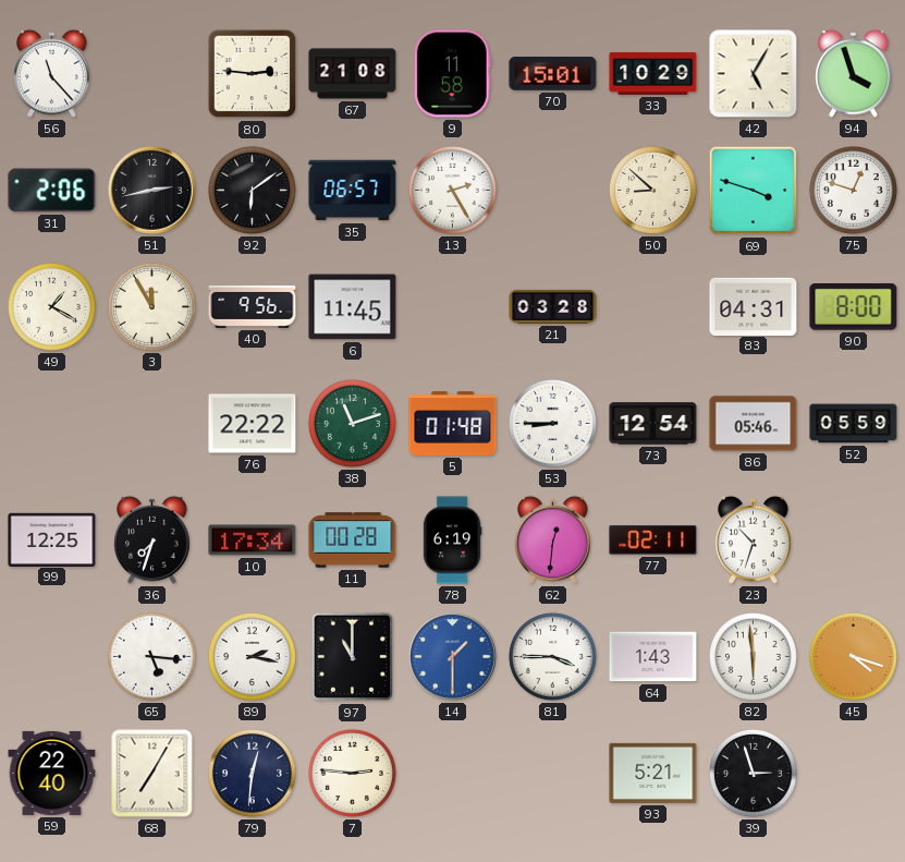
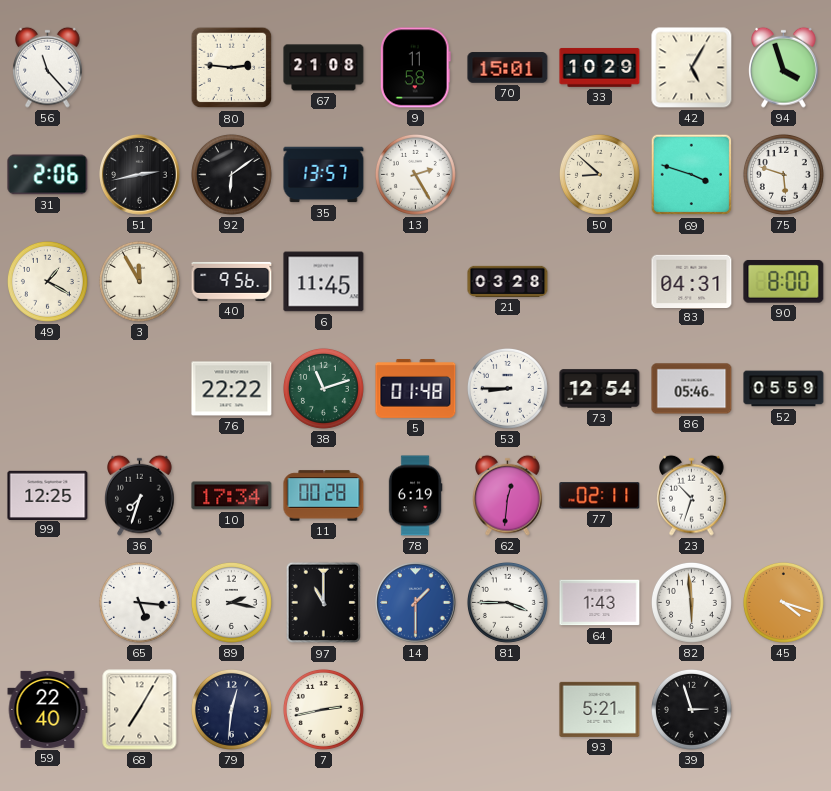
35: 06:57 -> 13:57 (324, 175)
75: 12:48 -> 5:48 (783, 174)
7: 2:46 -> 2:43 (323, 709)
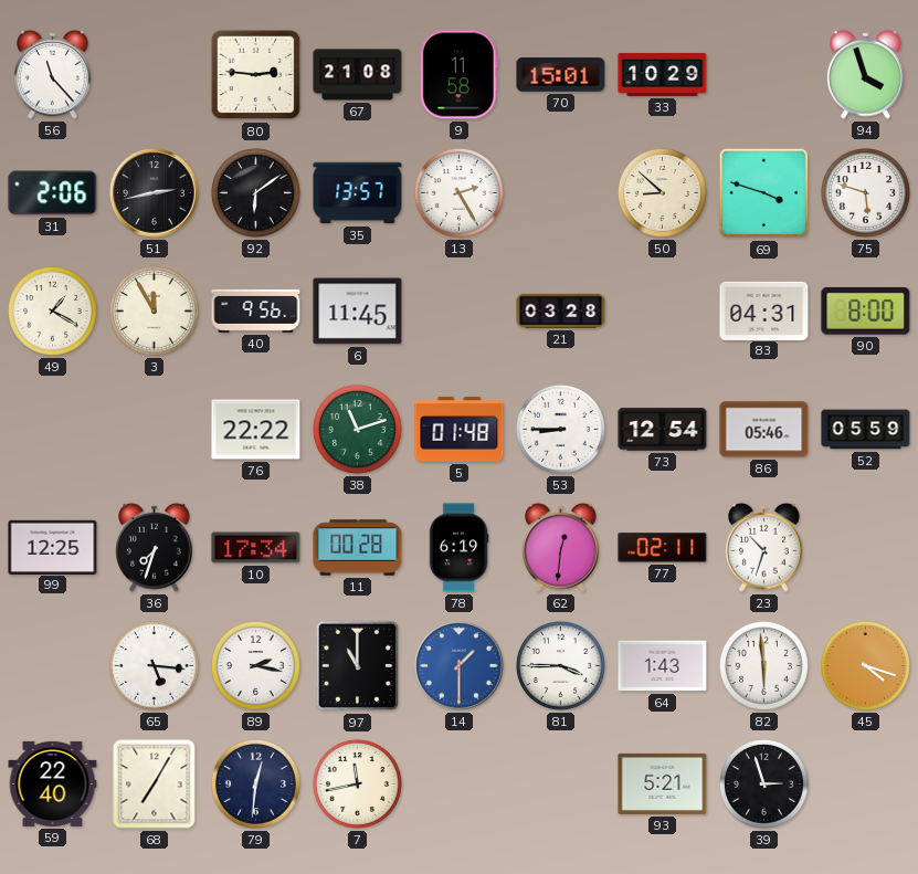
42: 5:05 -> none (692, 68)
7: 2:43 -> 11:43 (357, 783)
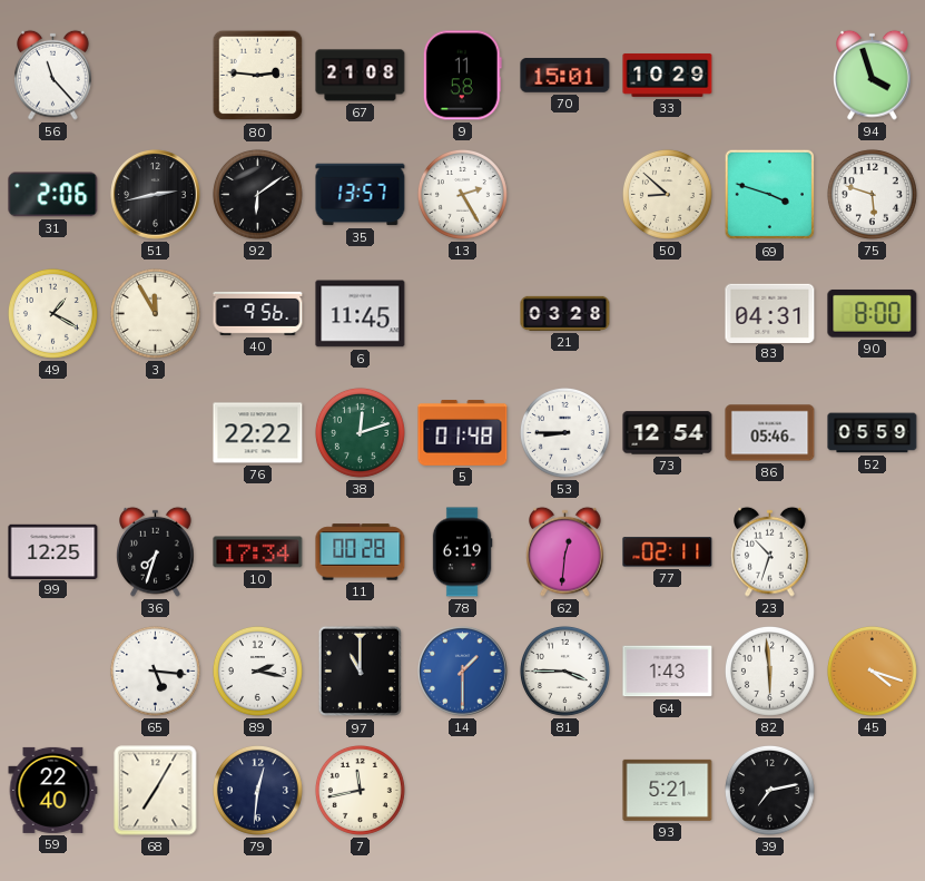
38: 11:12 -> 12:12 (360, 432)
39: 2:57 -> 7:13 (769, 790)
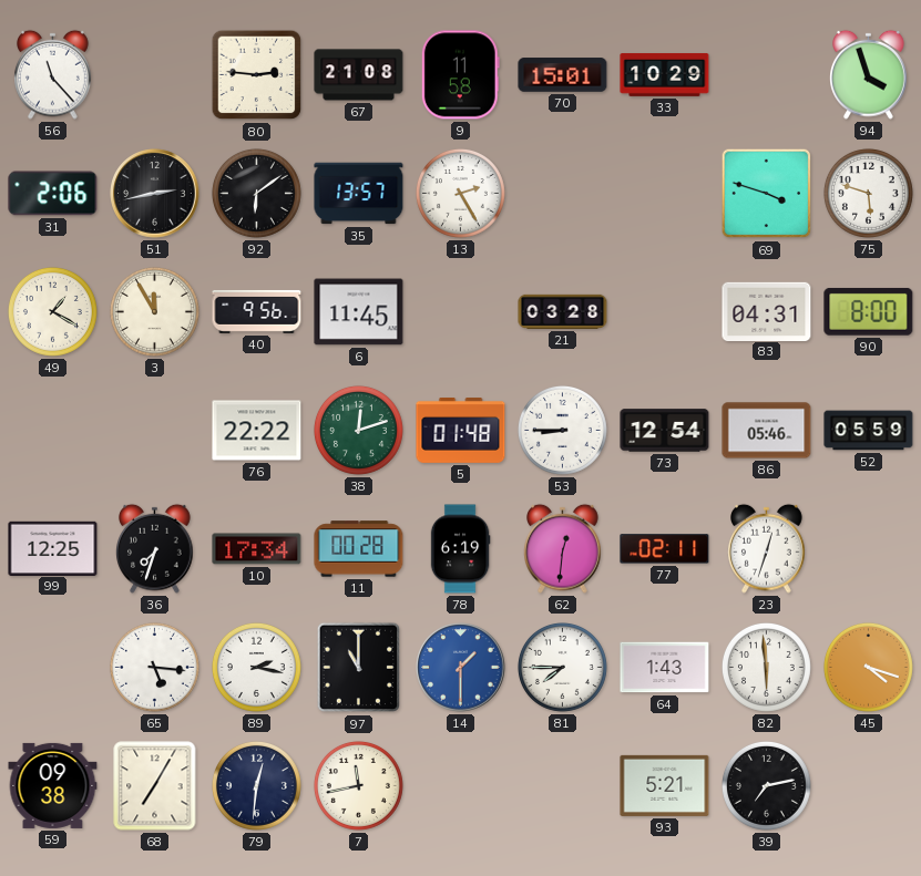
50: 8:52 -> none (667, 194)
23: 10:33 -> 12:33 (767, 548)
81: 3:45 -> 7:45 (562, 667)
59: 22:40 -> 09:38 (53, 785)
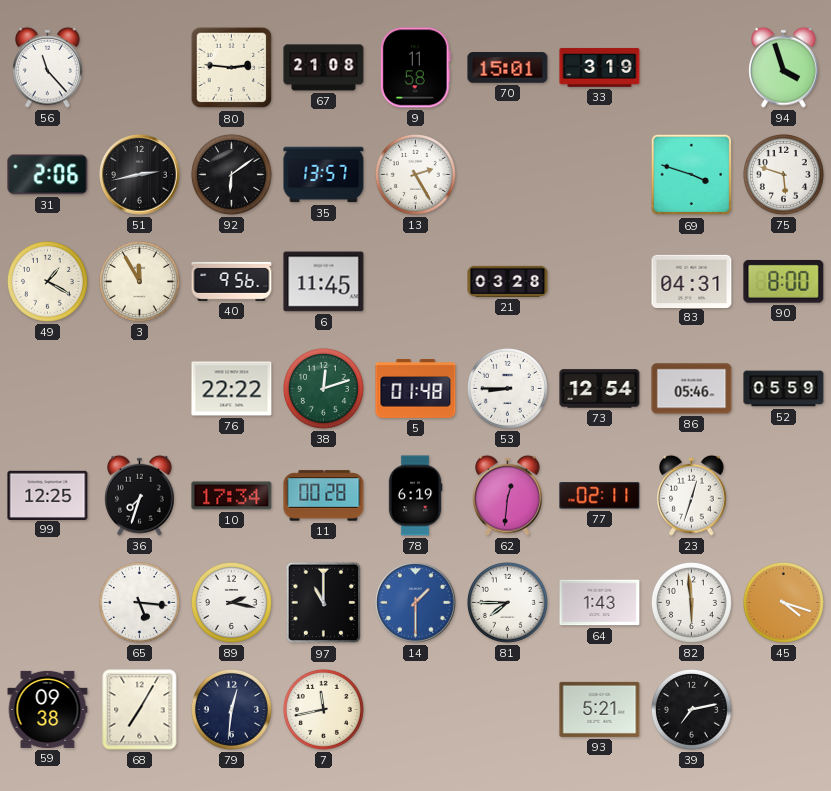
33: 10:29 -> 3:19 (600, 67)
